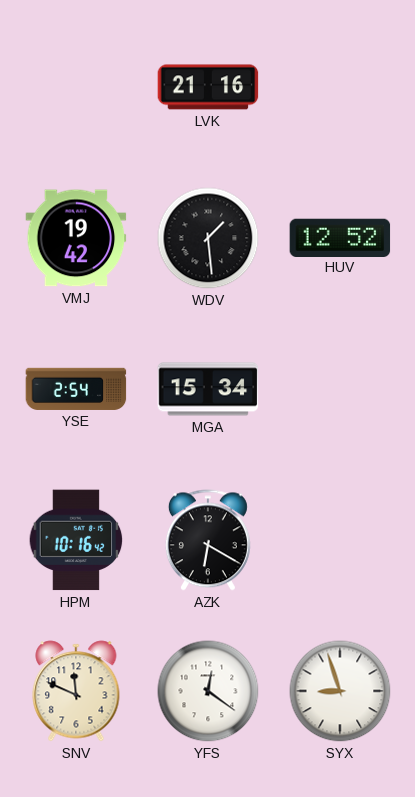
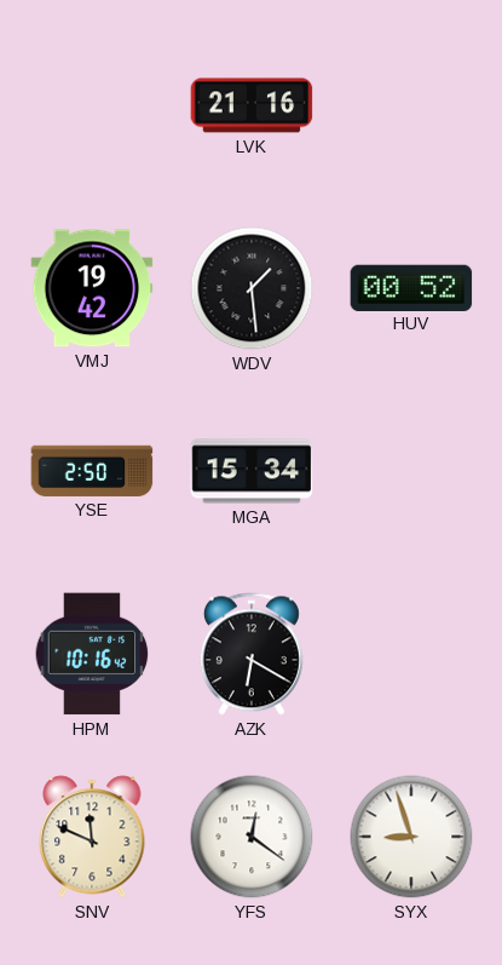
HUV: 12:52 -> 00:52 (411, 287)
YSE: 2:54 -> 2:50 (92, 471)
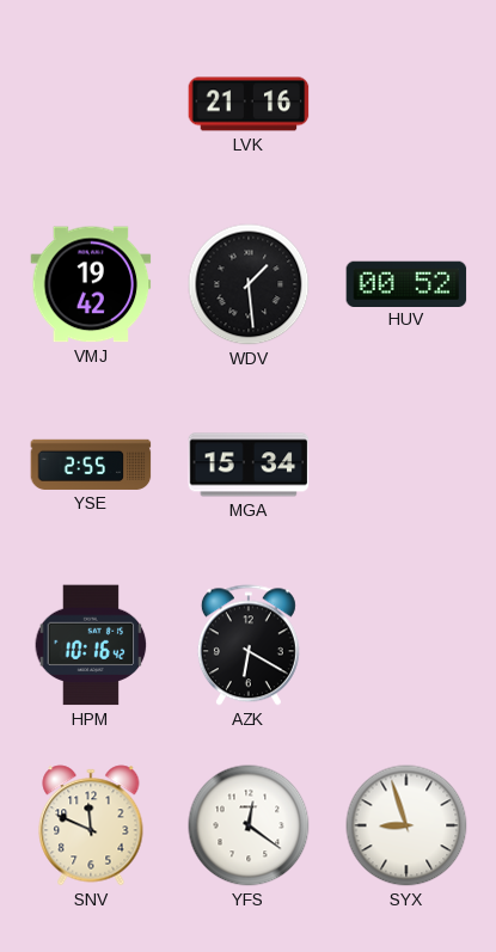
YSE: 2:50 -> 2:55 (91, 465)
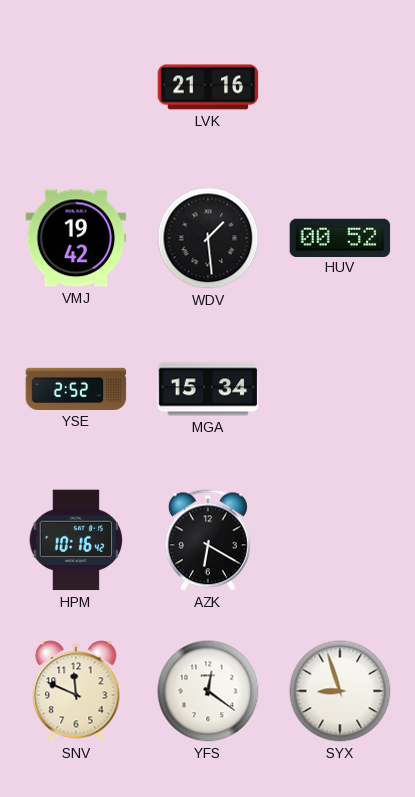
YSE: 2:55 -> 2:52 (76, 389)
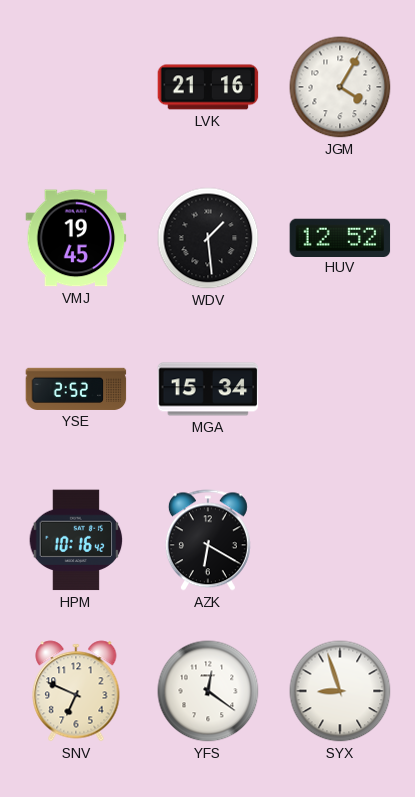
JGM: none -> 4:05 (340, 87)
VMJ: 19:42 -> 19:45 (76, 238)
HUV: 00:52 -> 12:52 (340, 237)
SNV: 11:49 -> 6:49 (76, 691)
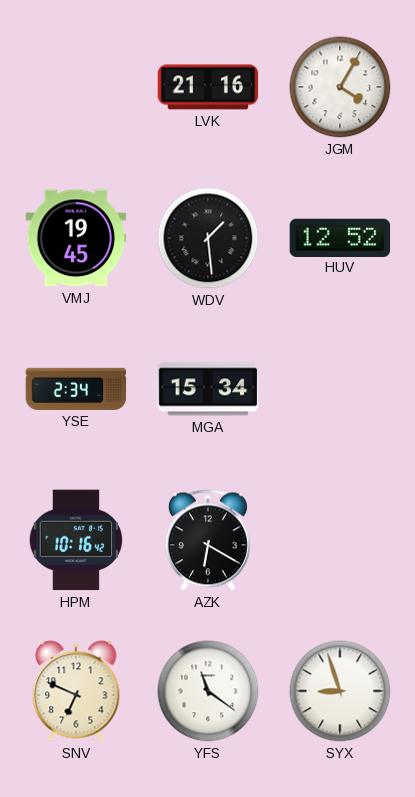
YSE: 2:52 -> 2:34 (76, 389)
YFS: 12:21 -> 11:21 (208, 691)
